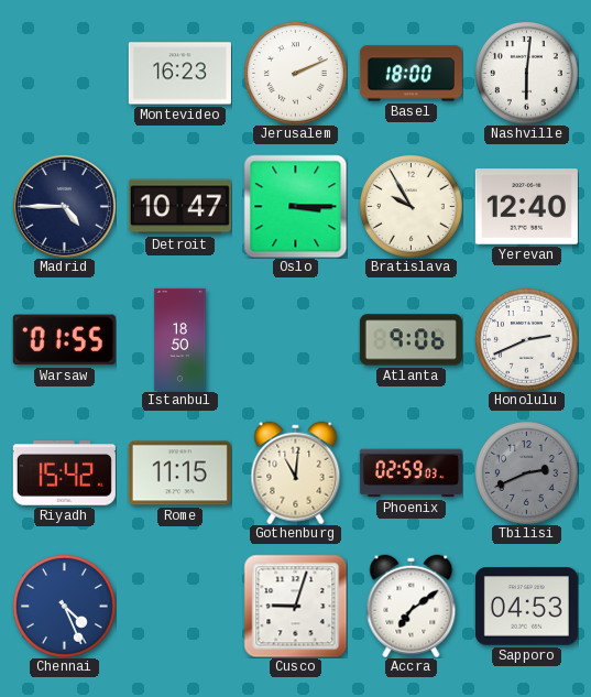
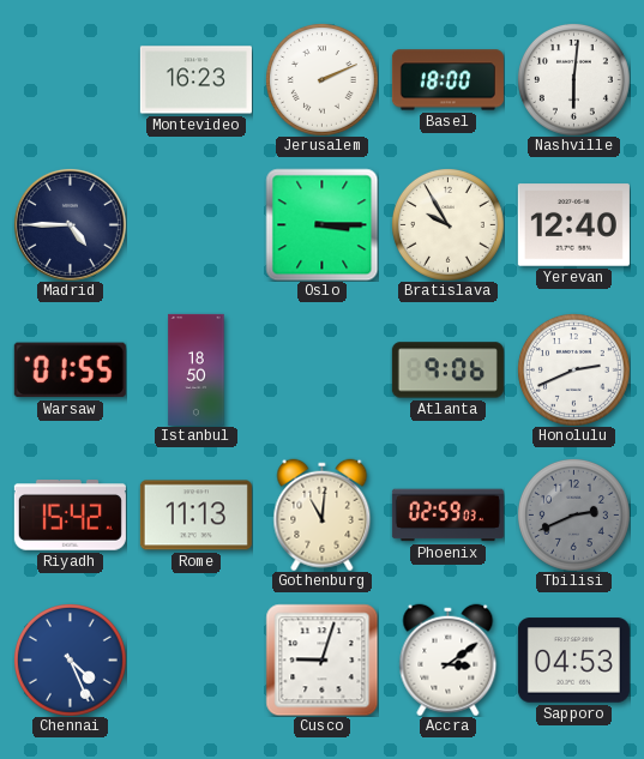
Detroit: 10:47 -> none (179, 207)
Rome: 11:15 -> 11:13 (195, 516)
Accra: 7:09 -> 3:09 (449, 659)
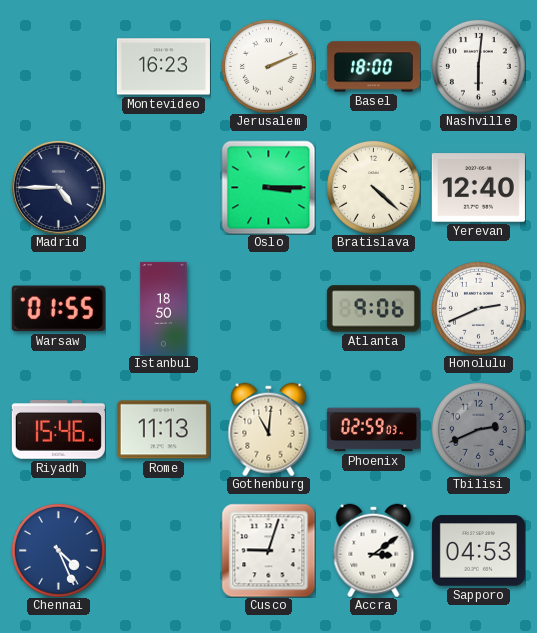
Bratislava: 9:55 -> 4:22 (373, 187)
Riyadh: 15:42 -> 15:46 (58, 430)
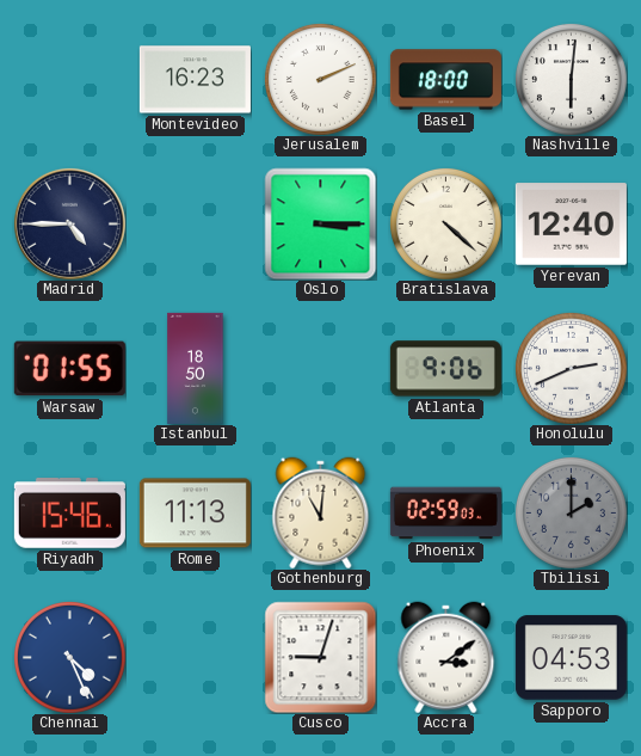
Tbilisi: 2:41 -> 2:00 (571, 512)
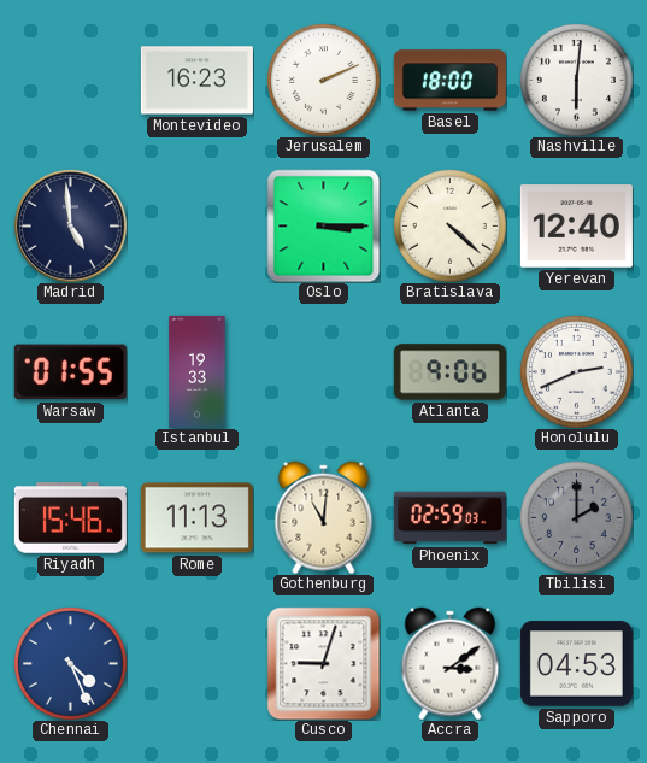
Madrid: 4:45 -> 4:59 (70, 225)
Istanbul: 18:50 -> 19:33 (198, 371)
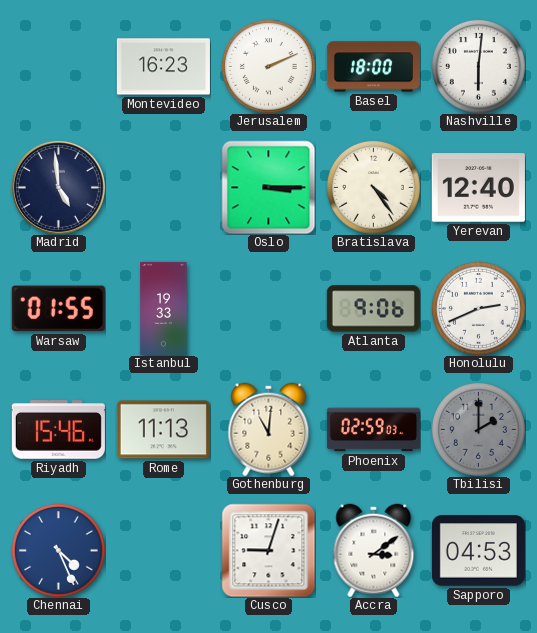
Bratislava: 4:22 -> 4:24 (373, 187)
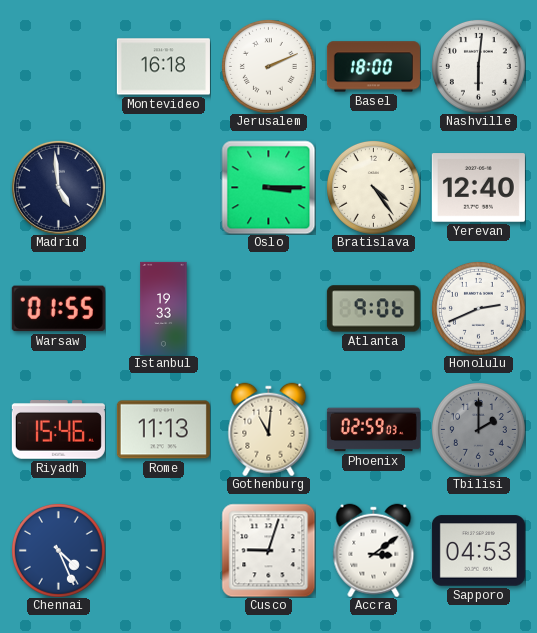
Montevideo: 16:23 -> 16:18 (163, 67)
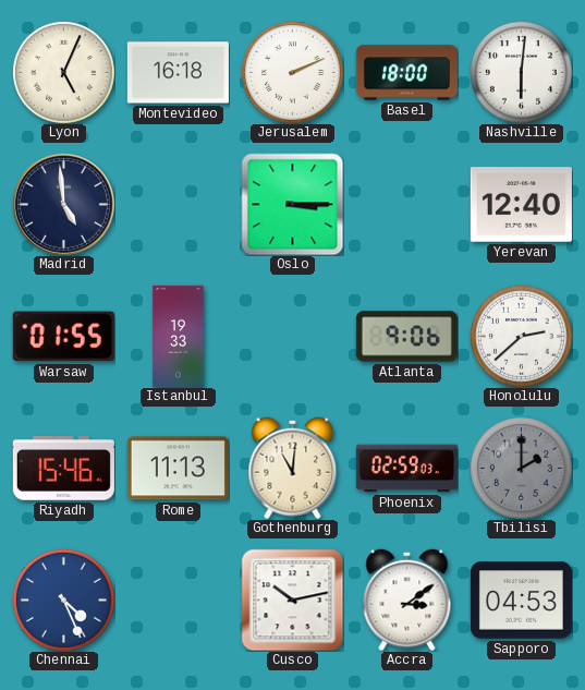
Lyon: none -> 5:04 (63, 72)
Bratislava: 4:24 -> none (373, 187)
Honolulu: 2:41 -> 2:38 (521, 336)
Cusco: 9:03 -> 10:13 (292, 600)
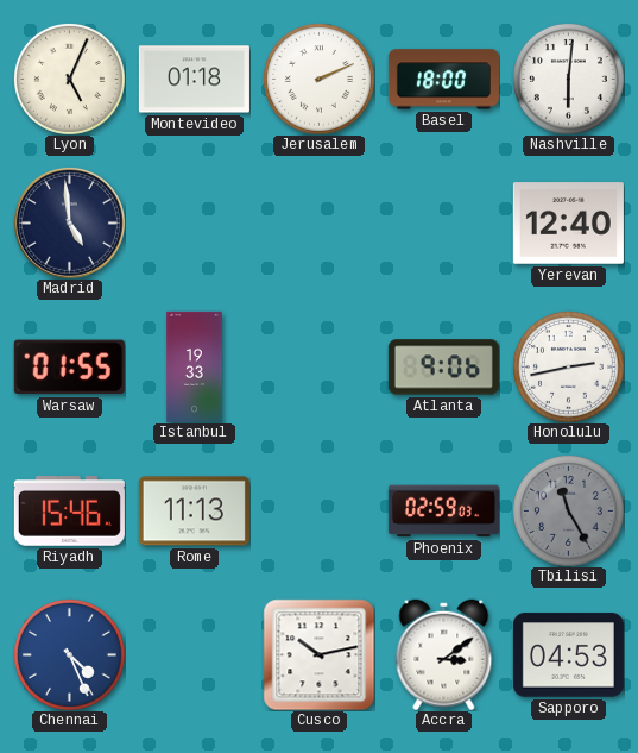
Montevideo: 16:18 -> 01:18 (194, 80)
Oslo: 3:15 -> none (292, 204)
Honolulu: 2:38 -> 2:43 (568, 366)
Gothenburg: 11:01 -> none (293, 468)
Tbilisi: 2:00 -> 11:25 (568, 510)
